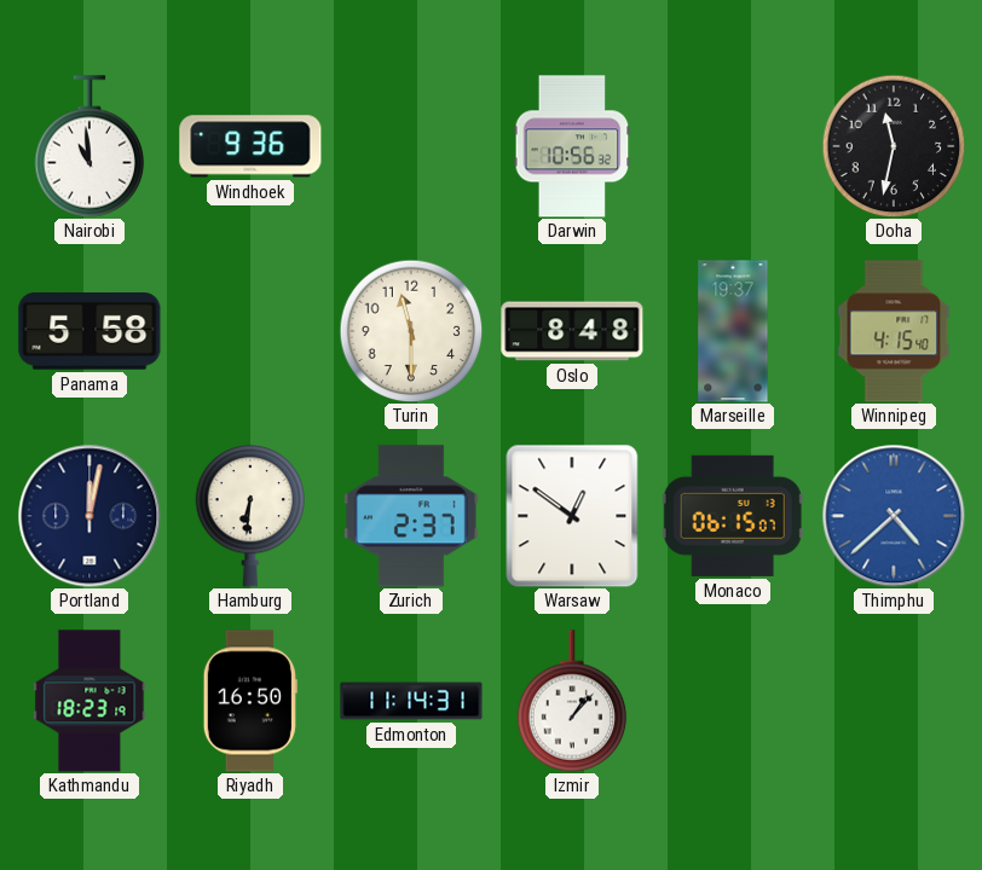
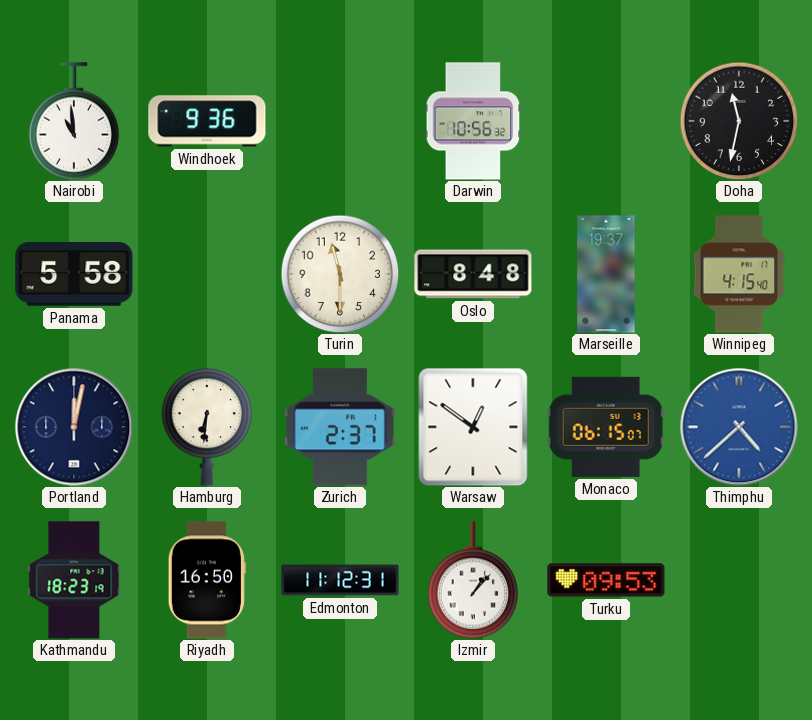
Edmonton: 11:14 -> 11:12 (340, 580)
Turku: none -> 09:53 (606, 580)
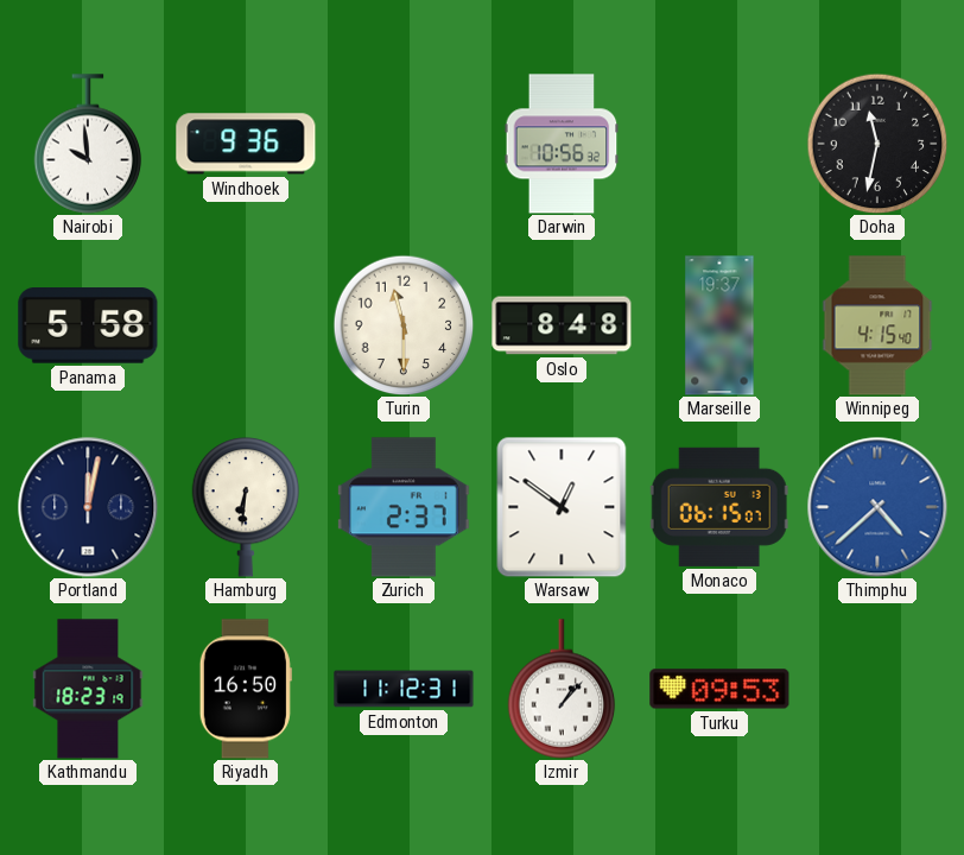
Nairobi: 10:59 -> 9:59 (88, 144)
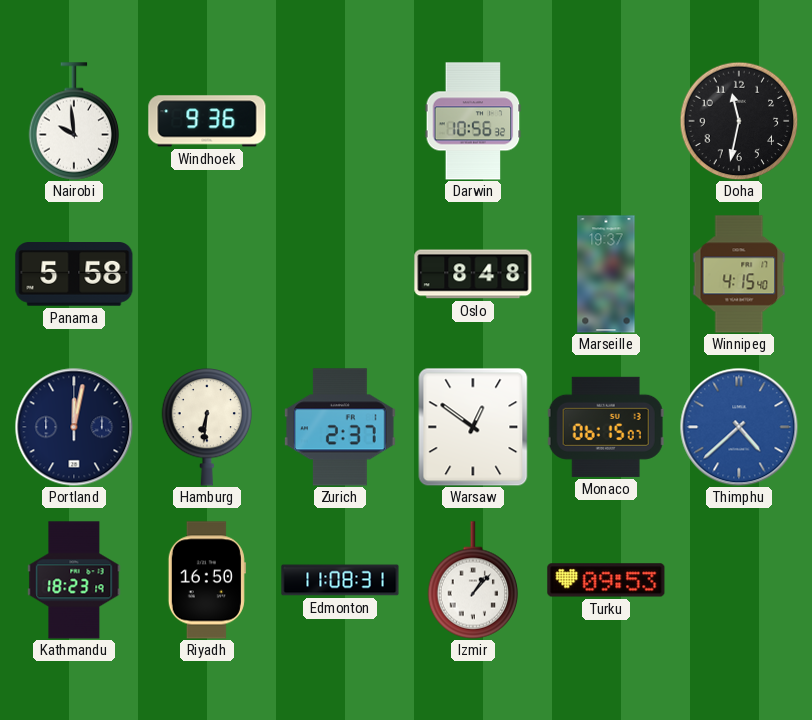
Turin: 11:30 -> none (404, 325)
Edmonton: 11:12 -> 11:08 (340, 580)
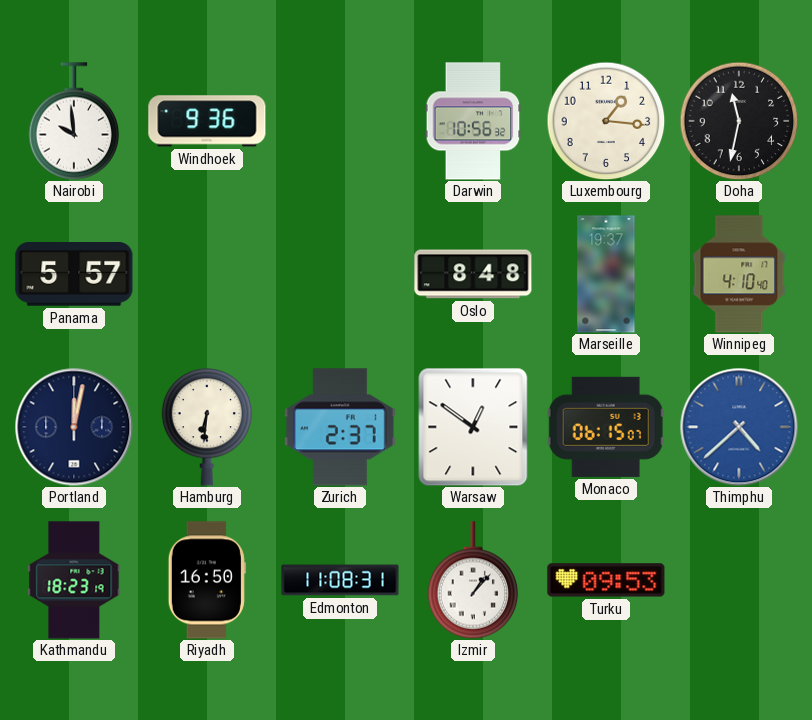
Luxembourg: none -> 1:16 (606, 121)
Panama: 5:58 -> 5:57 (74, 275)
Winnipeg: 4:15 -> 4:10 (739, 274)
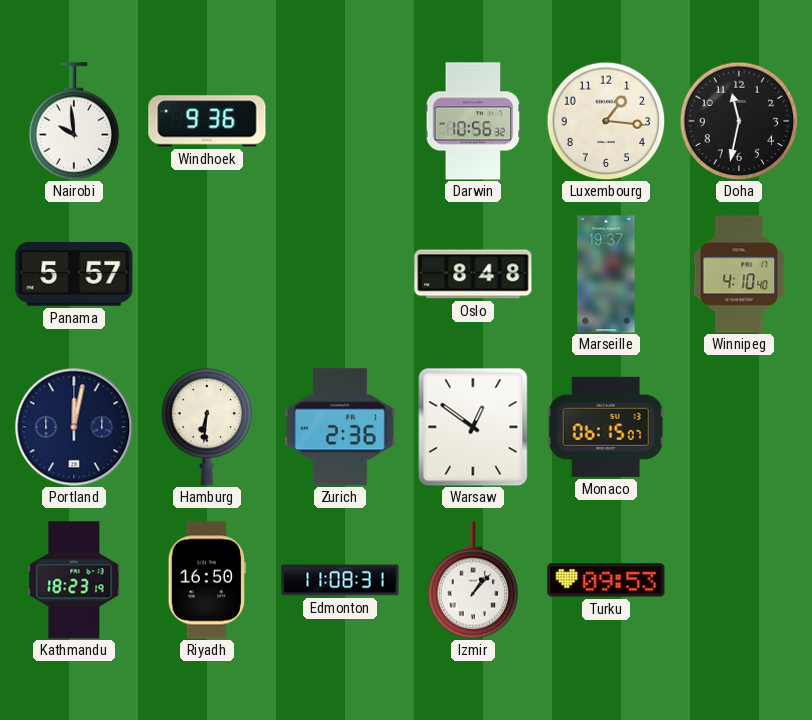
Zurich: 2:37 -> 2:36 (340, 427)
Thimphu: 4:38 -> none (739, 427)
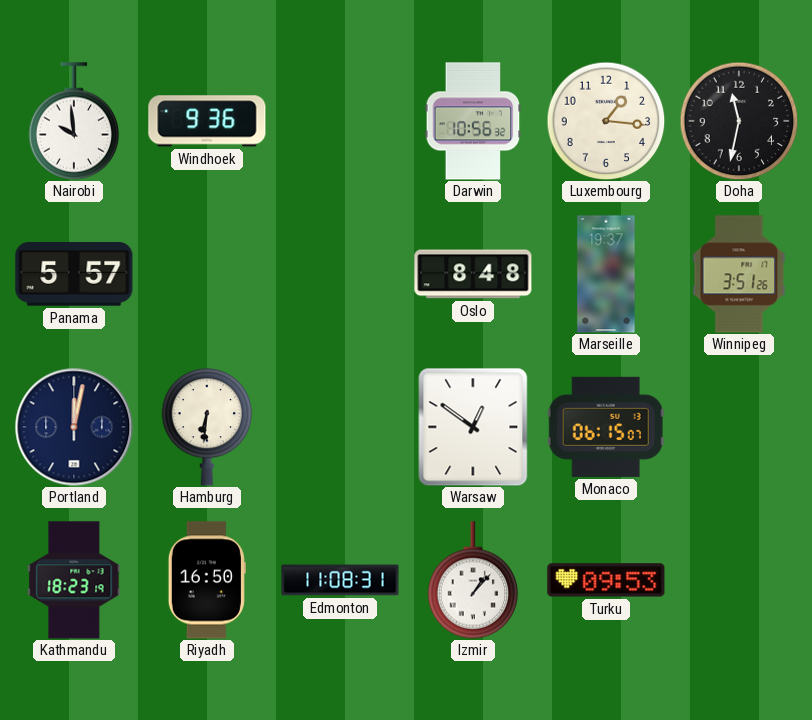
Winnipeg: 4:10 -> 3:51 (739, 274)
Zurich: 2:36 -> none (340, 427)
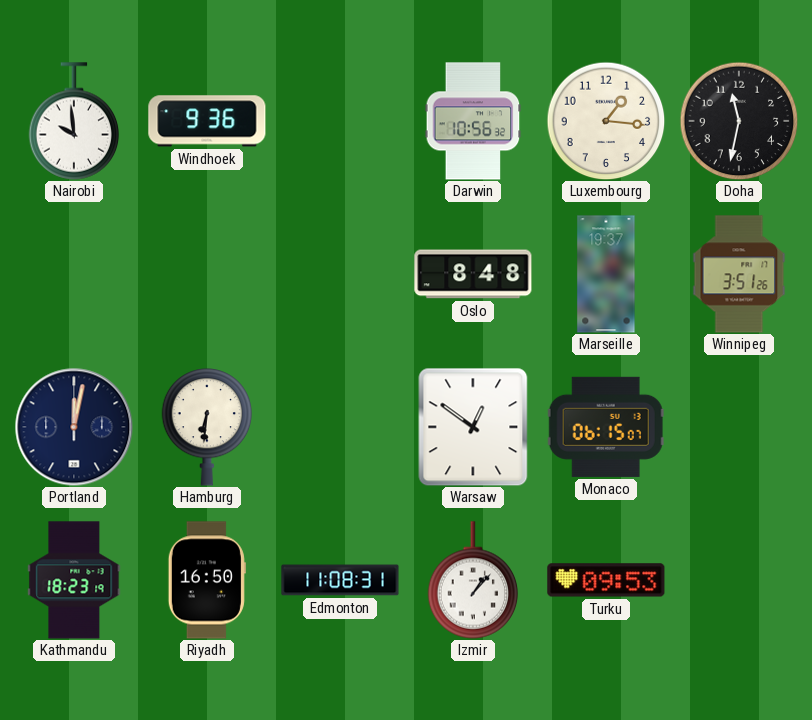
Panama: 5:57 -> none (74, 275)
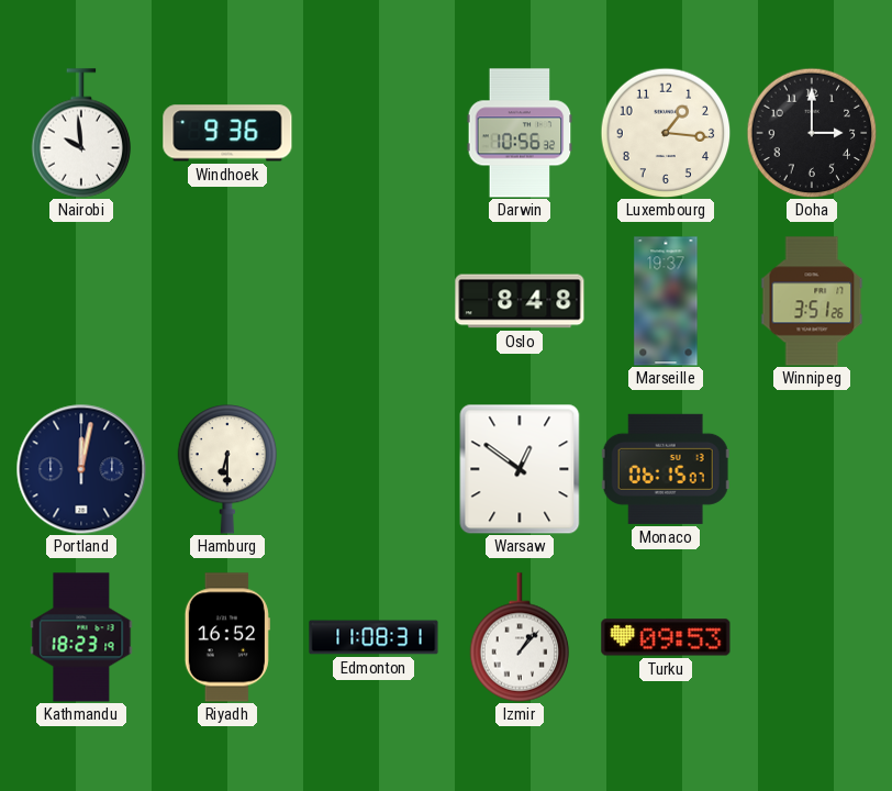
Doha: 11:32 -> 3:00 (812, 133)
Hamburg: 6:31 -> 6:30 (227, 469)
Riyadh: 16:50 -> 16:52 (227, 637)
